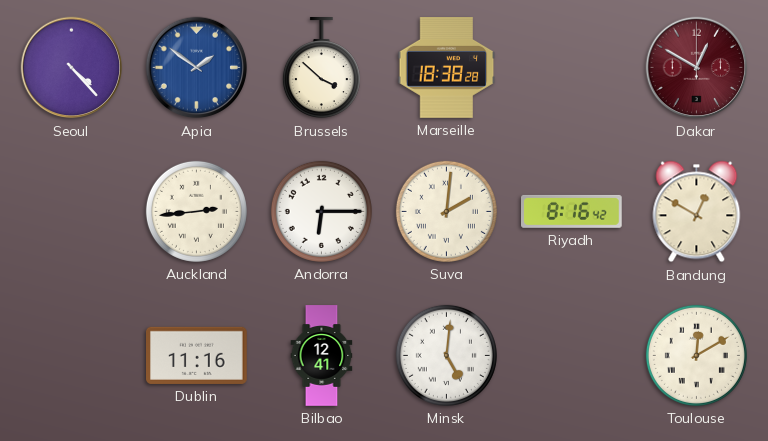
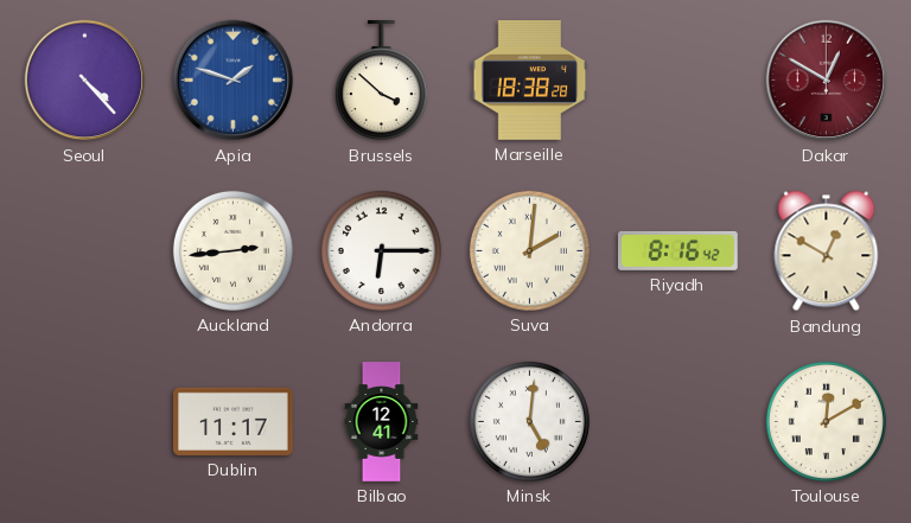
Apia: 1:51 -> 1:48 (234, 81)
Dublin: 11:16 -> 11:17 (234, 421)
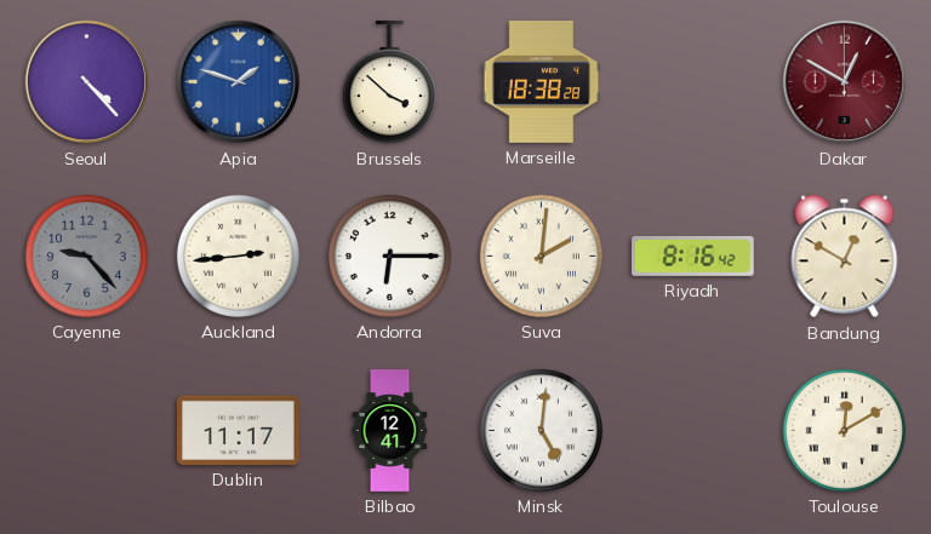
Cayenne: none -> 9:23 (86, 255)
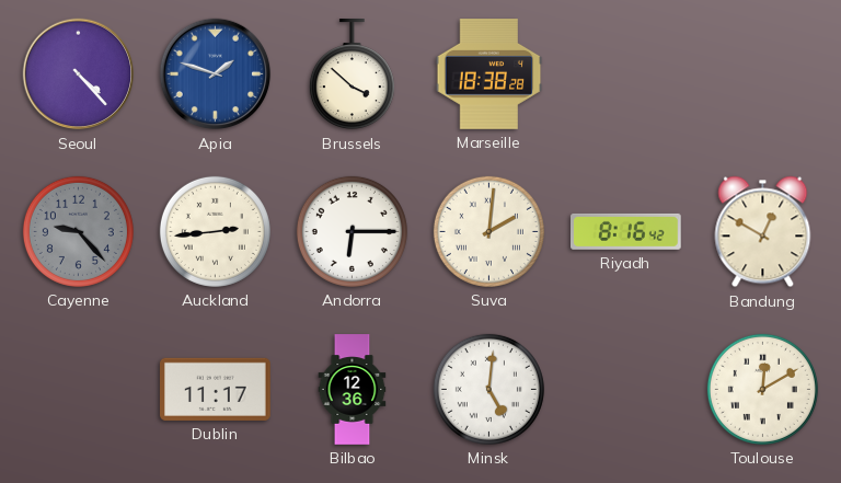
Dakar: 12:50 -> none (845, 82)
Bilbao: 12:41 -> 12:36 (353, 390)
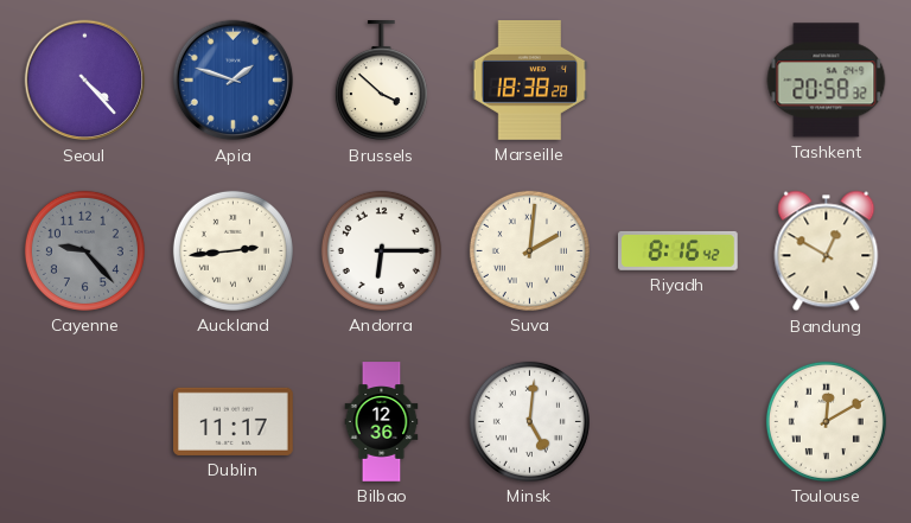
Tashkent: none -> 20:58 (827, 81)
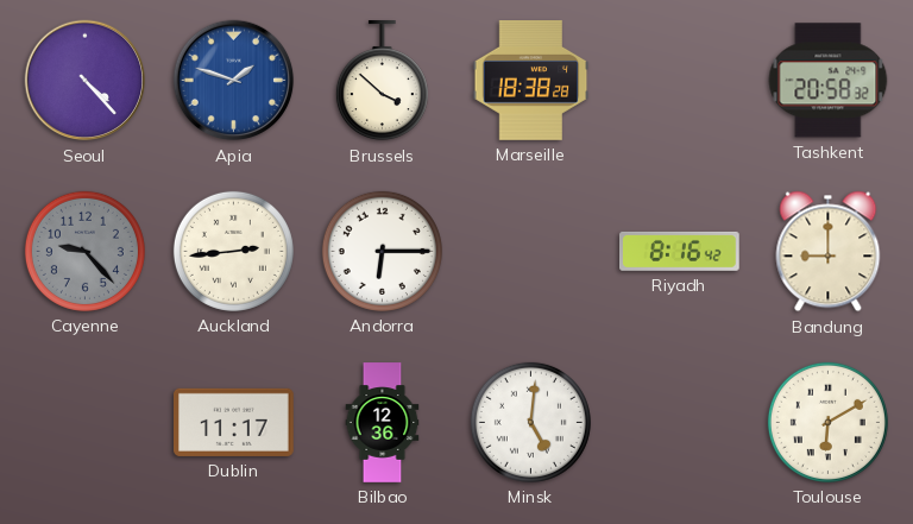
Suva: 2:01 -> none (529, 250)
Bandung: 12:50 -> 9:00 (829, 252)
Toulouse: 12:10 -> 6:10 (827, 422)
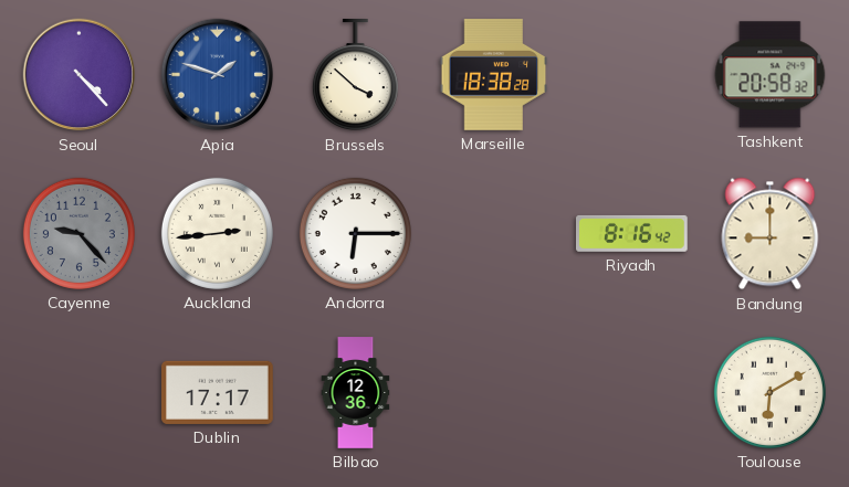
Dublin: 11:17 -> 17:17 (218, 392)
Minsk: 5:01 -> none (530, 422)
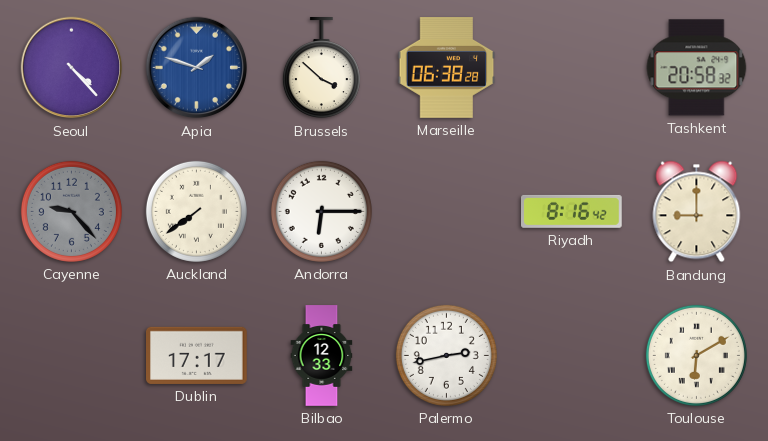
Marseille: 18:38 -> 06:38 (447, 68)
Auckland: 2:44 -> 7:39 (196, 211)
Bilbao: 12:36 -> 12:33 (322, 356)
Palermo: none -> 2:43 (446, 355)
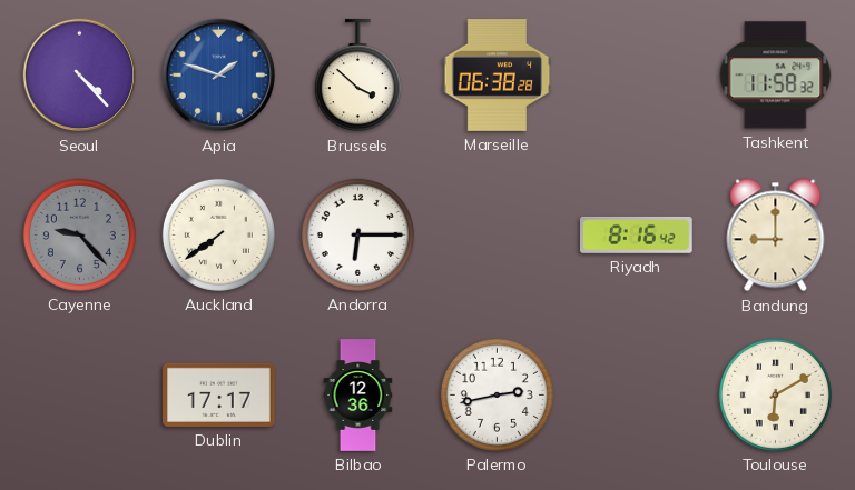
Tashkent: 20:58 -> 11:58 (776, 76)
Bilbao: 12:33 -> 12:36 (358, 396)
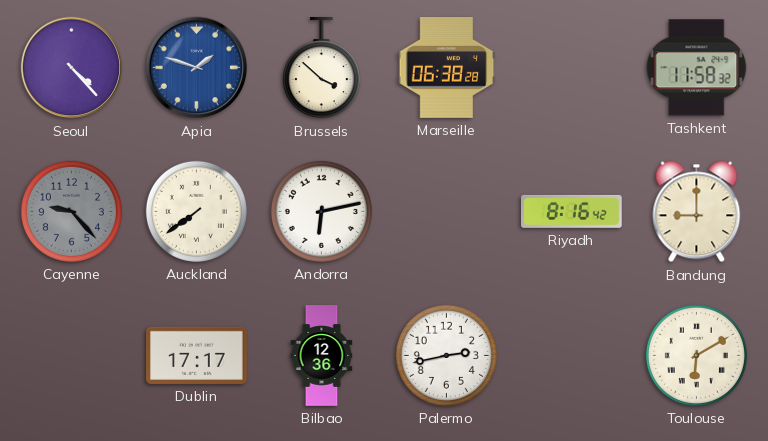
Andorra: 6:15 -> 6:13 (321, 211)
